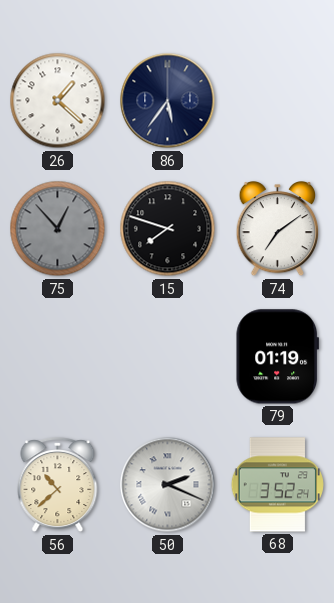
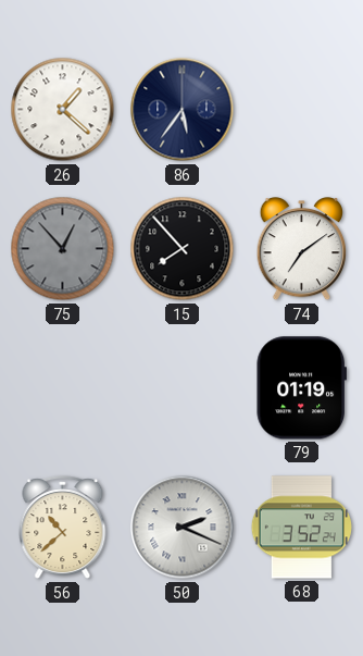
15: 7:48 -> 7:53 (183, 249)
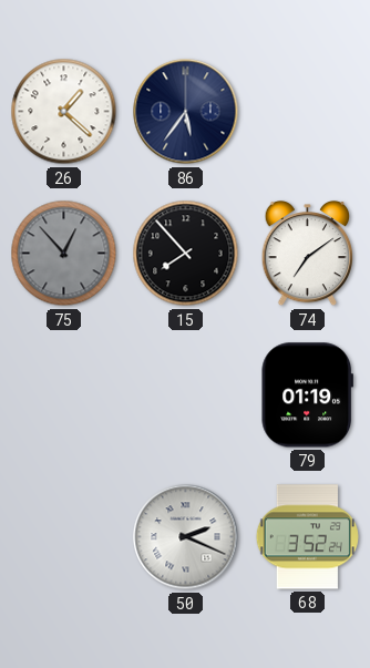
56: 10:38 -> none (63, 528)
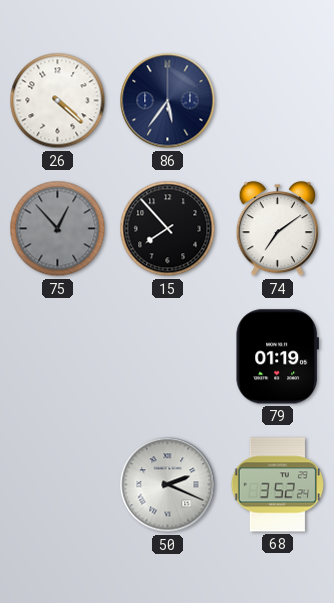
26: 1:22 -> 4:22 (58, 101)
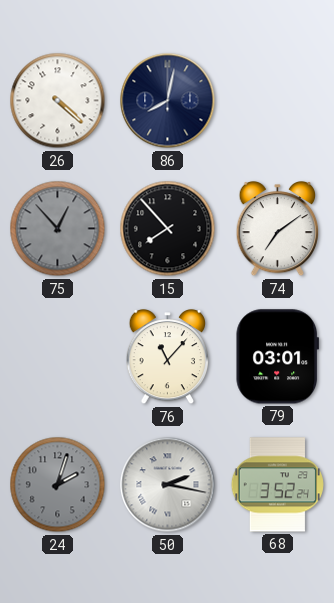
86: 5:36 -> 8:02 (168, 101)
76: none -> 11:07 (168, 358)
79: 01:19 -> 03:01 (277, 357)
24: none -> 2:03 (58, 485)
50: 2:19 -> 2:17 (168, 485)
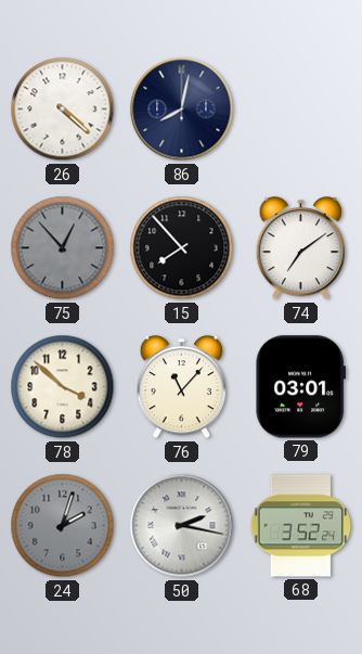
78: none -> 3:52 (63, 387)
